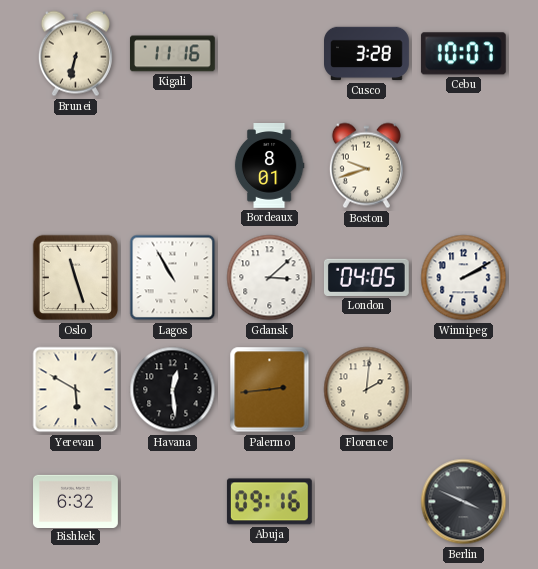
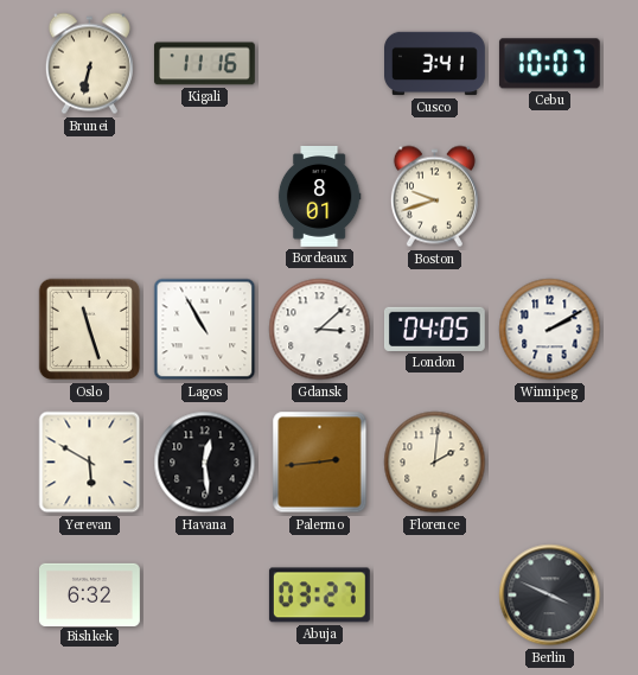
Cusco: 3:28 -> 3:41 (435, 64)
Abuja: 09:16 -> 03:27 (319, 596)
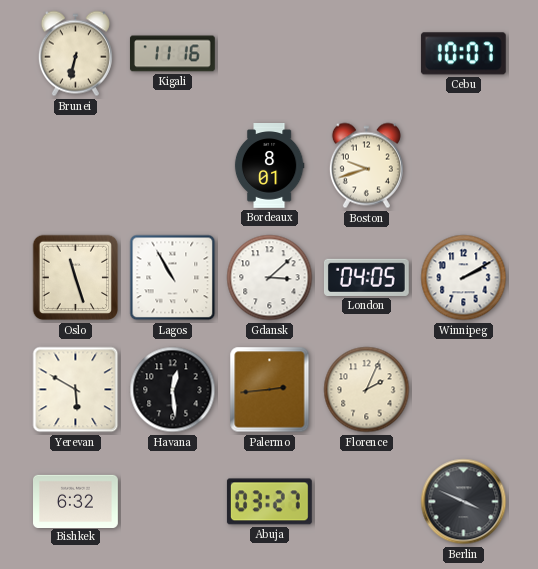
Cusco: 3:41 -> none (435, 64)
Florence: 2:01 -> 2:04 (367, 390)
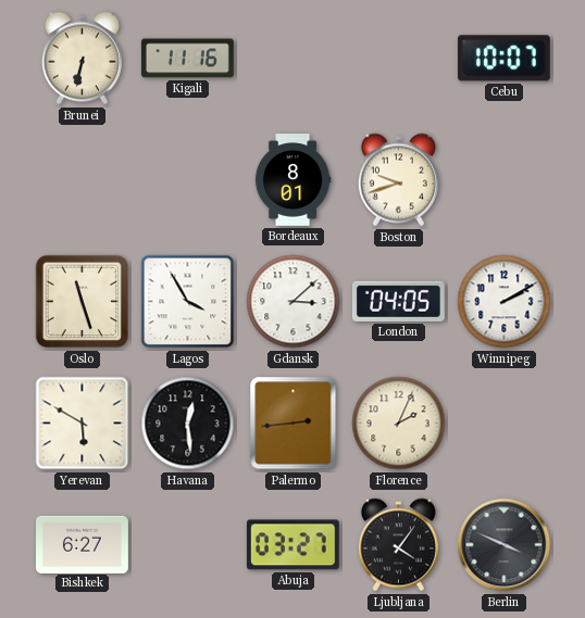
Lagos: 10:55 -> 3:55 (188, 302)
Bishkek: 6:32 -> 6:27 (83, 544)
Ljubljana: none -> 4:06 (398, 545)
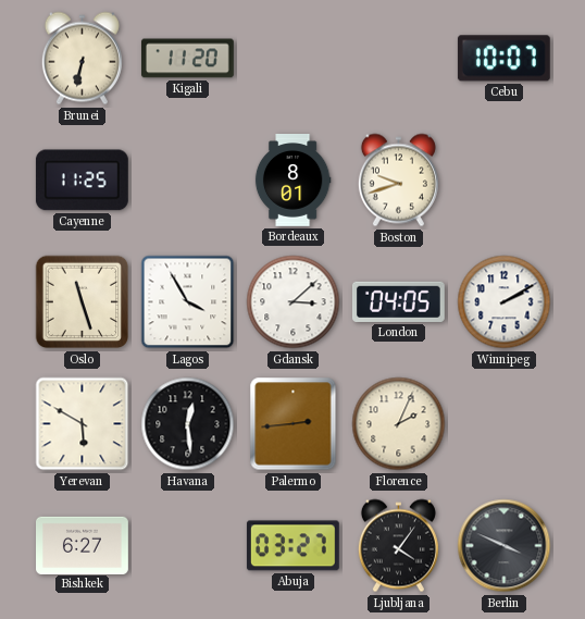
Kigali: 11:16 -> 11:20 (187, 59)
Cayenne: none -> 11:25 (82, 181)
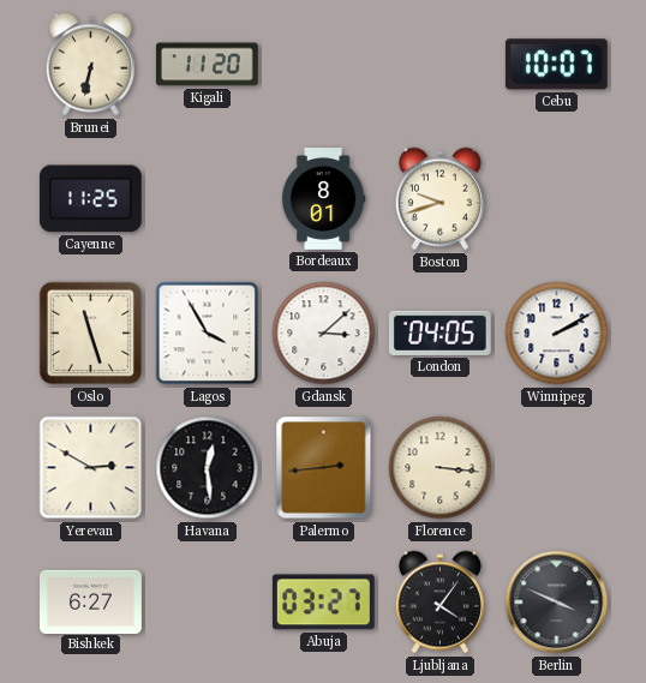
Yerevan: 5:50 -> 2:50 (91, 468)
Florence: 2:04 -> 3:16 (441, 468)
